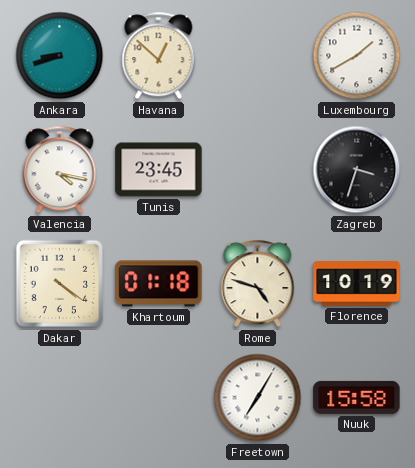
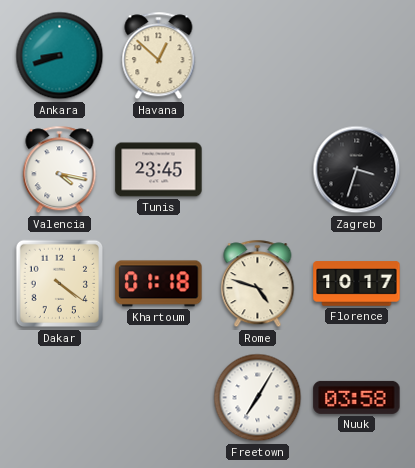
Luxembourg: 1:40 -> none (357, 56)
Florence: 10:19 -> 10:17 (357, 284)
Nuuk: 15:58 -> 03:58 (357, 397)
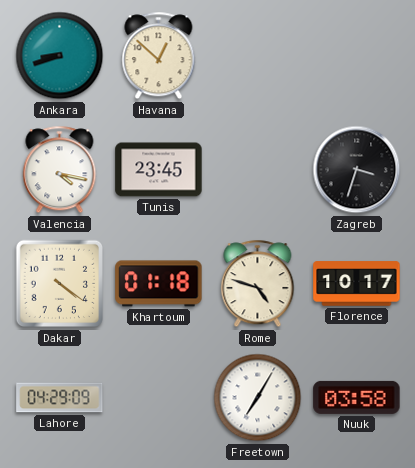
Lahore: none -> 04:29 (60, 398)
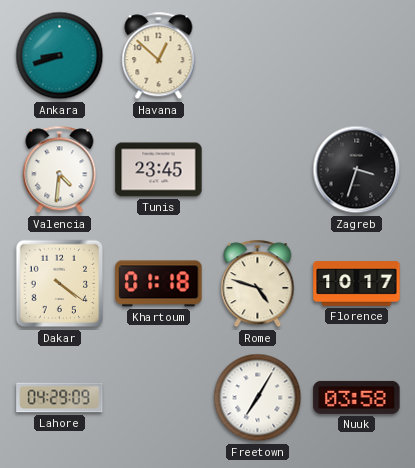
Valencia: 4:17 -> 4:31 (60, 170)
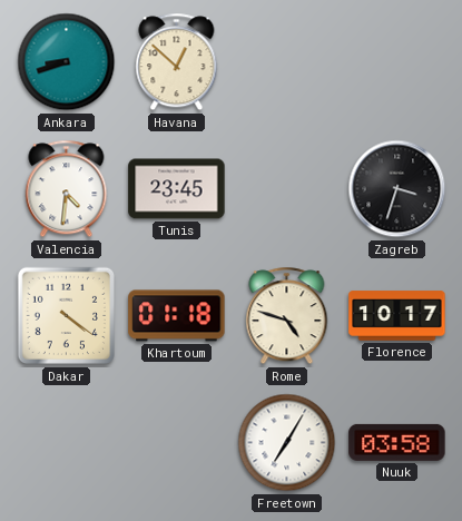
Lahore: 04:29 -> none (60, 398)
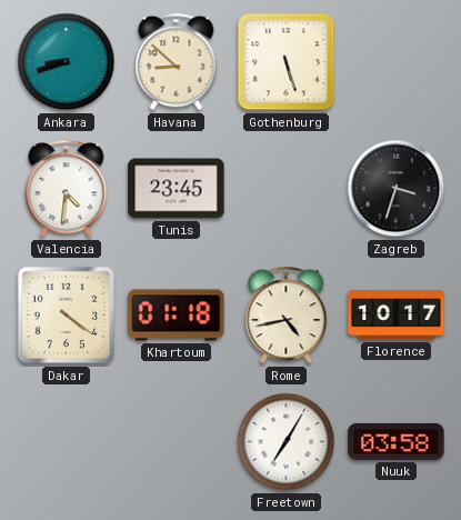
Havana: 12:52 -> 8:52 (177, 62)
Gothenburg: none -> 5:27 (287, 62)
Rome: 4:48 -> 4:43 (287, 316)
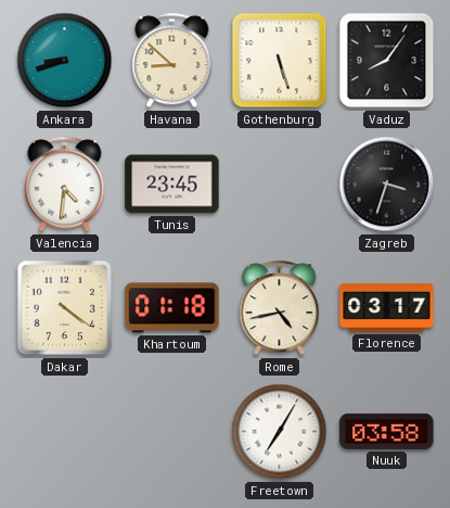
Vaduz: none -> 8:06 (387, 61)
Florence: 10:17 -> 03:17 (387, 308)
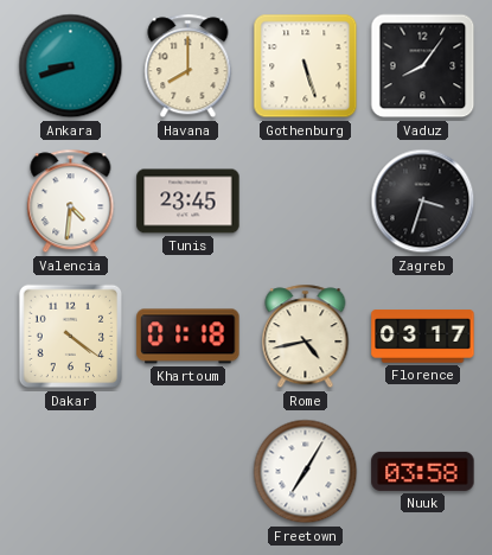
Havana: 8:52 -> 8:00 (189, 66)
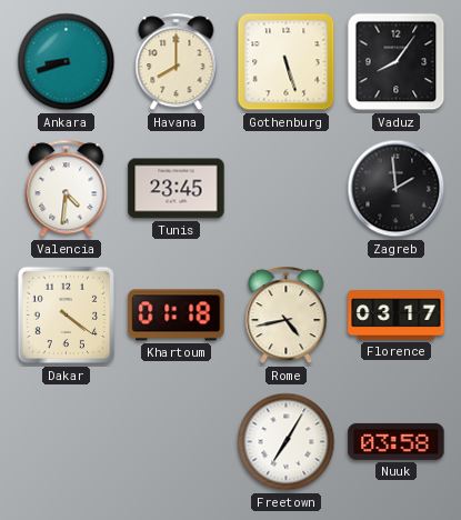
Zagreb: 3:33 -> 1:59 (397, 189)
